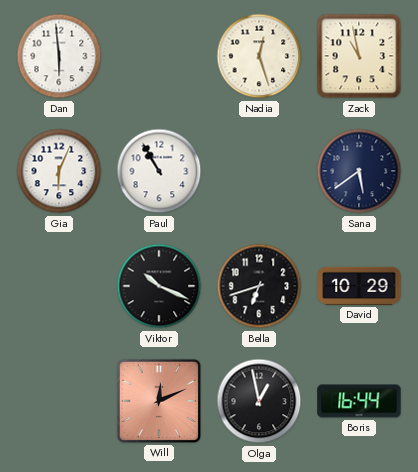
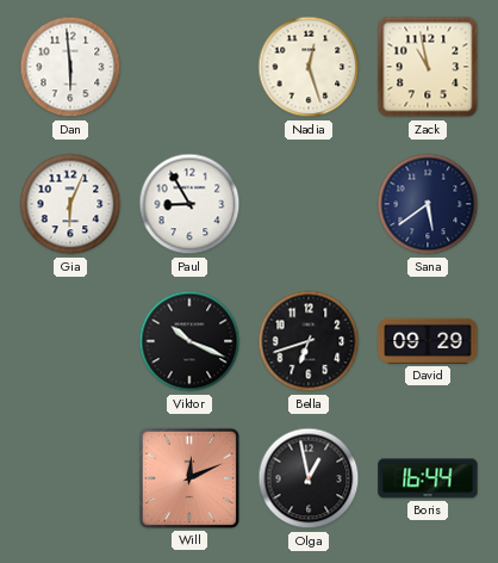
Paul: 10:55 -> 8:55 (189, 204)
David: 10:29 -> 09:29 (428, 341)
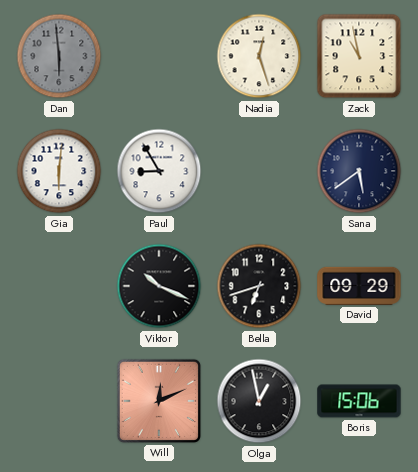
Dan dial: white -> grey (59, 56)
Gia: 6:04 -> 6:01 (59, 171)
Boris: 16:44 -> 15:06 (359, 401)
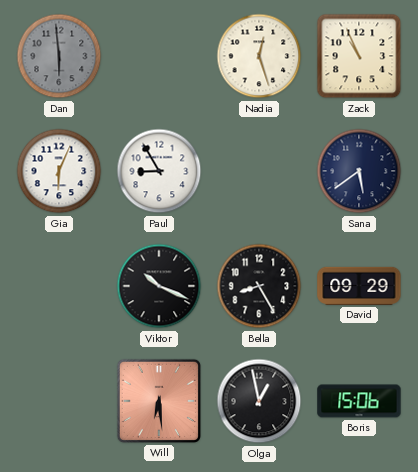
Zack: 10:58 -> 10:56 (359, 56)
Gia: 6:01 -> 6:04 (59, 171)
Bella: 6:42 -> 8:25 (259, 286)
Will: 12:11 -> 6:29 (159, 401)
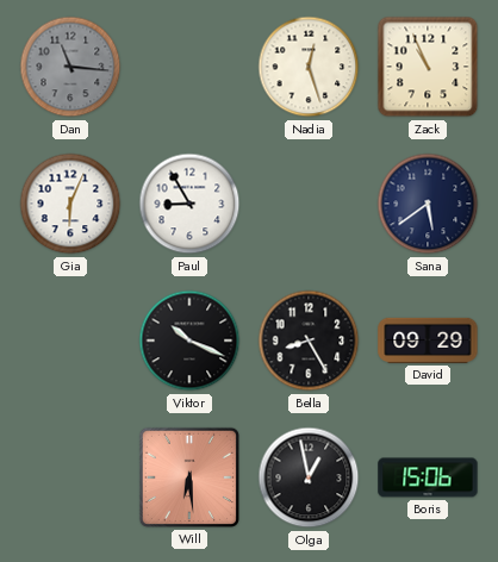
Dan: 5:59 -> 11:16 (70, 67)
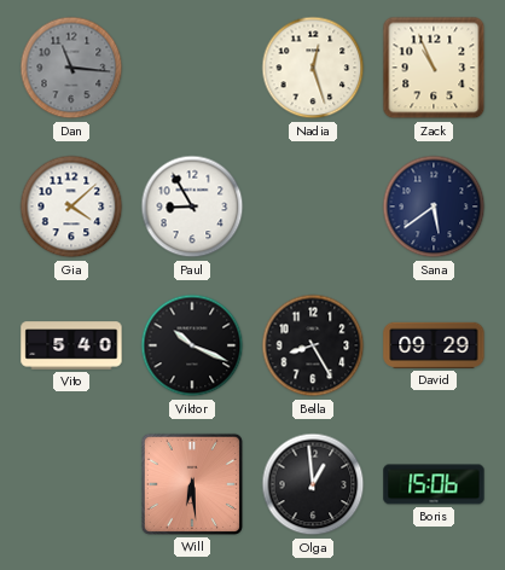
Gia: 6:04 -> 4:08 (71, 207)
Vito: none -> 5:40 (71, 345)
Olga: 12:58 -> 12:59 (313, 484)
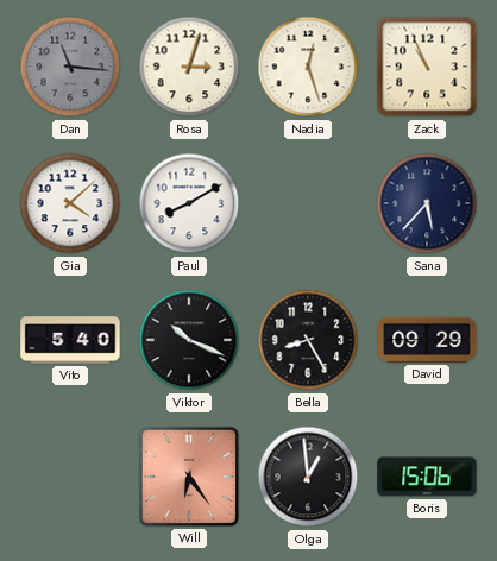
Rosa: none -> 3:03 (189, 67)
Paul: 8:55 -> 8:10 (189, 203)
Sana: 5:39 -> 5:37 (427, 203)
Will: 6:29 -> 6:24 (189, 477)
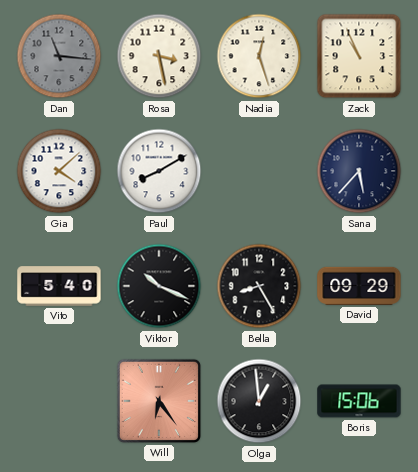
Rosa: 3:03 -> 3:28 (159, 56)
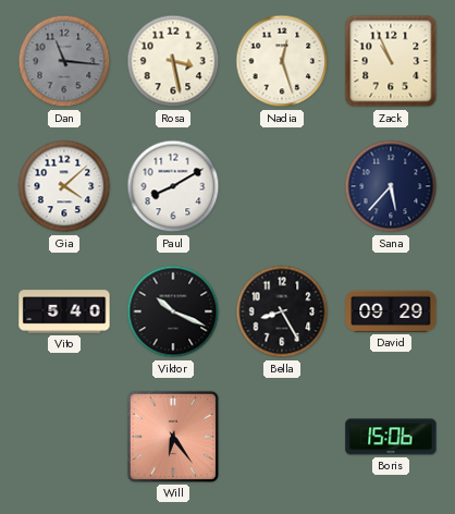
Olga: 12:59 -> none (259, 401)
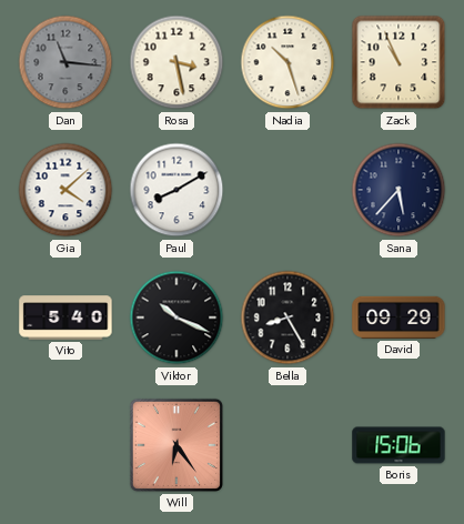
Nadia: 12:27 -> 10:27 (288, 62)
